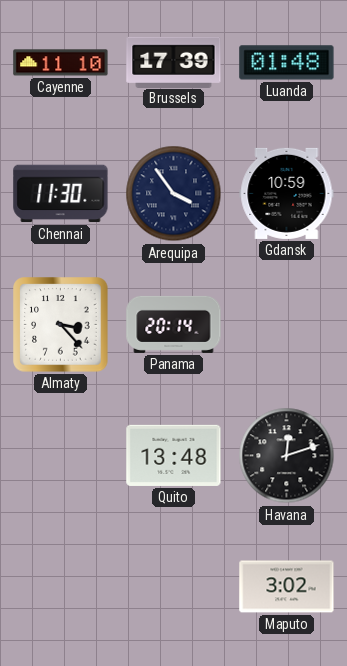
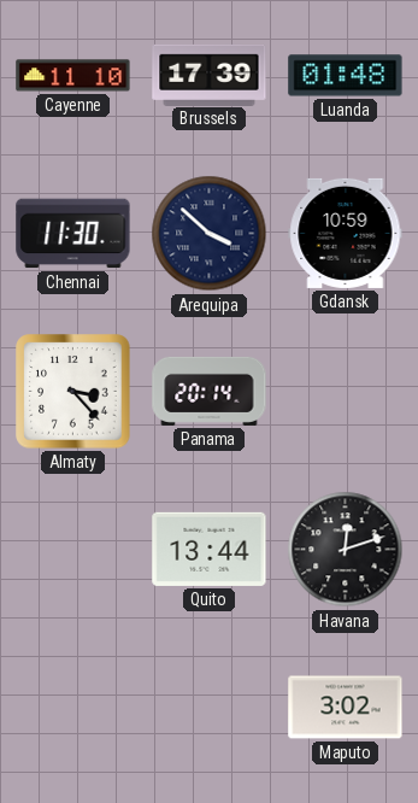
Arequipa: 3:54 -> 3:52 (210, 234)
Quito: 13:48 -> 13:44 (210, 549)
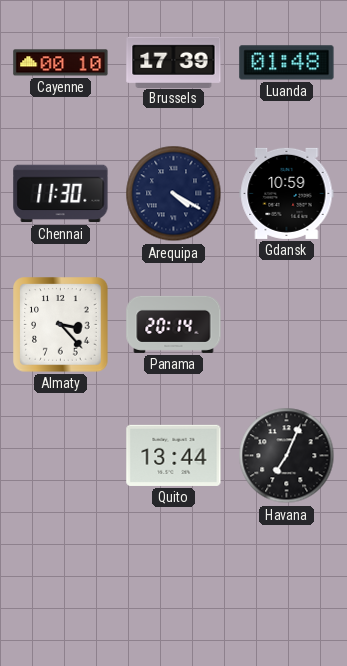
Cayenne: 11:10 -> 00:10 (61, 63)
Arequipa: 3:52 -> 4:20 (174, 194)
Havana: 12:12 -> 7:04 (287, 456)
Maputo: 3:02 -> none (346, 708)
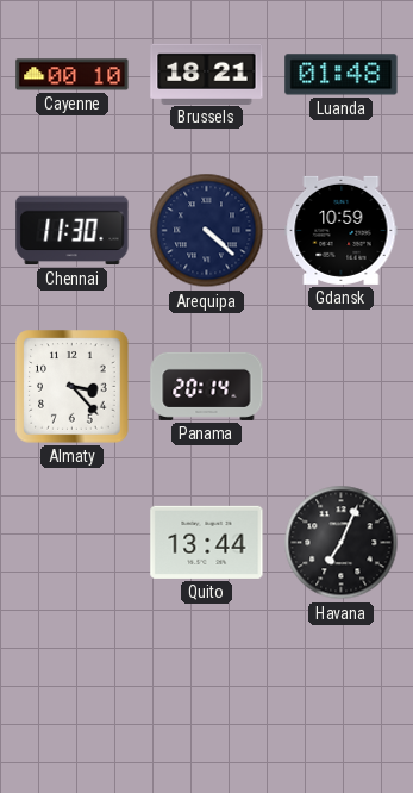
Brussels: 17:39 -> 18:21 (207, 74)
Arequipa: 4:20 -> 4:22 (207, 231)
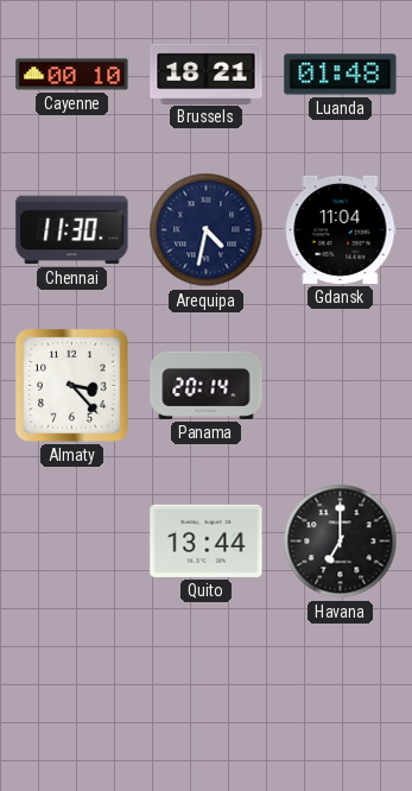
Arequipa: 4:22 -> 4:32 (207, 230)
Gdansk: 10:59 -> 11:04 (341, 229)
Havana: 7:04 -> 7:00 (341, 542)
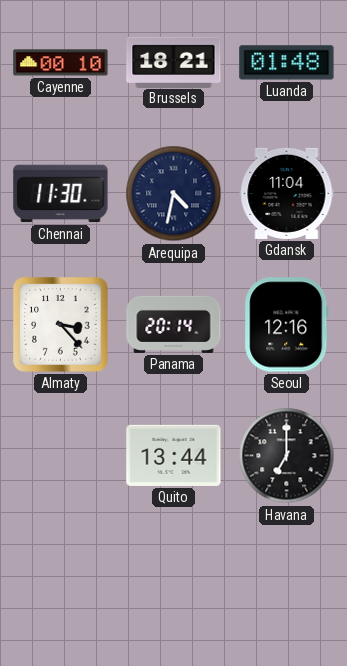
Seoul: none -> 12:16 (287, 325)
